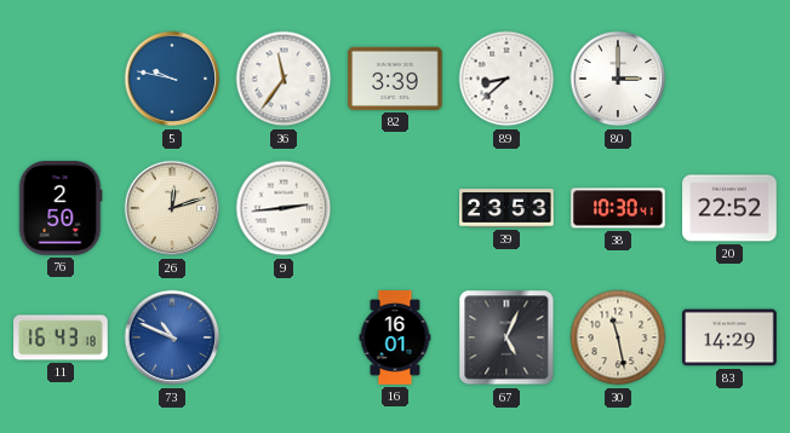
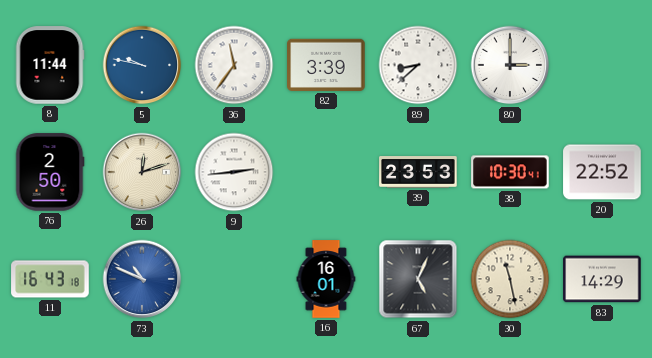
8: none -> 11:44 (50, 65)
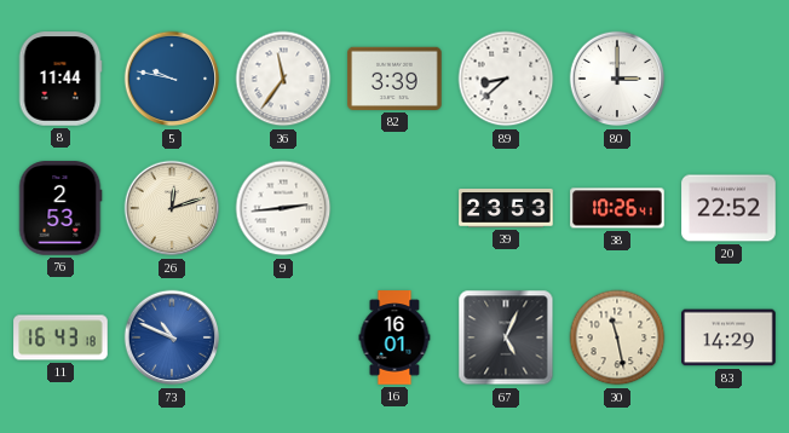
76: 2:50 -> 2:53 (61, 208)
38: 10:30 -> 10:26 (617, 208)
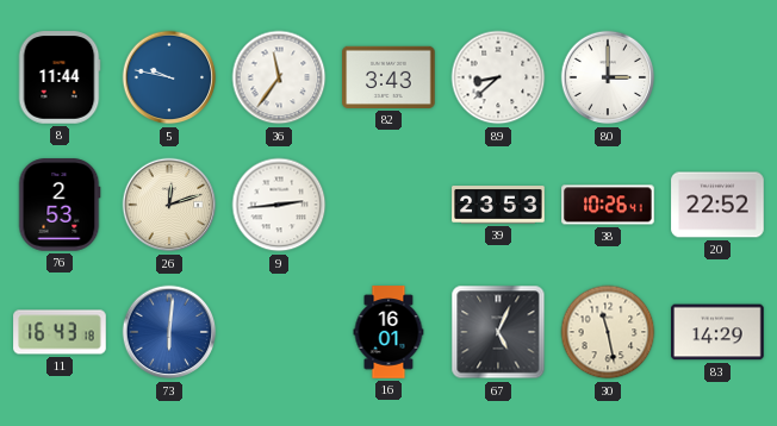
82: 3:39 -> 3:43 (388, 77)
73: 10:49 -> 6:01 (169, 332)
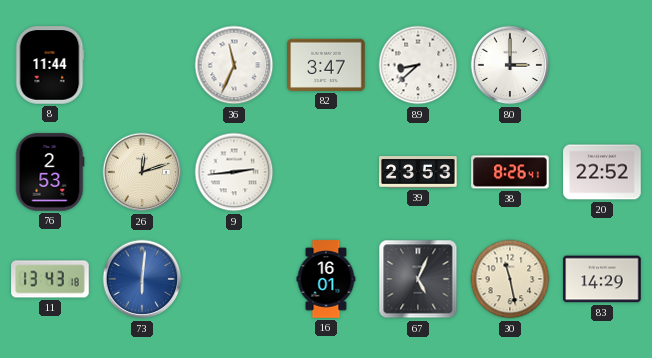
5: 9:47 -> none (169, 77)
36: 11:36 -> 11:34 (234, 65)
82: 3:43 -> 3:47 (326, 65)
38: 10:26 -> 8:26 (510, 172)
11: 16:43 -> 13:43 (50, 279)
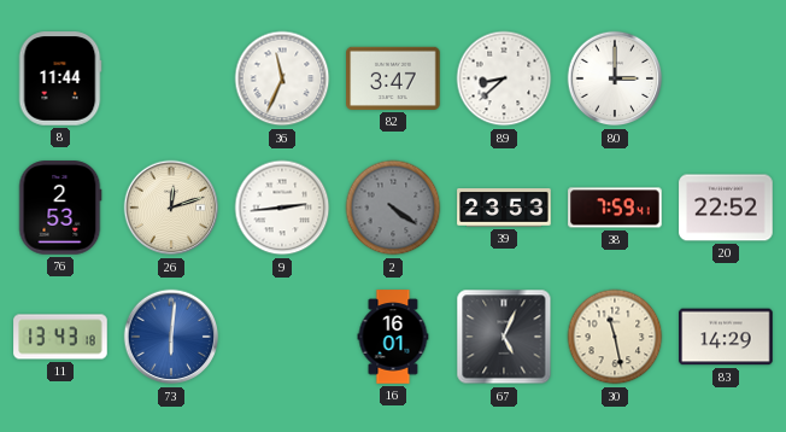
2: none -> 4:21 (393, 208)
38: 8:26 -> 7:59 (615, 208)
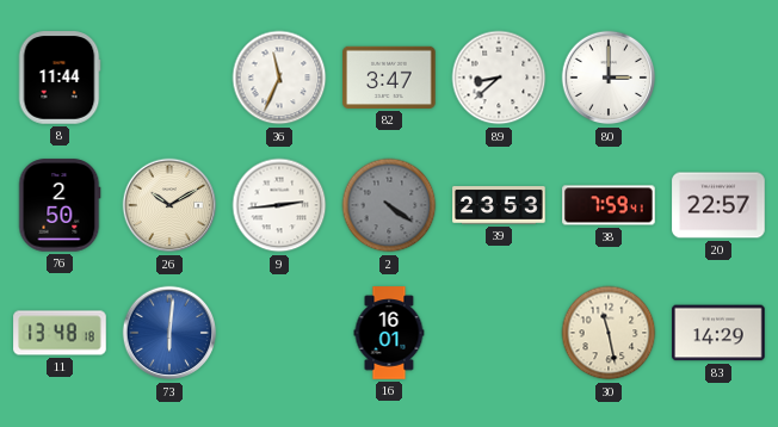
76: 2:53 -> 2:50 (60, 205)
26: 12:12 -> 10:10 (169, 205)
20: 22:52 -> 22:57 (718, 205)
11: 13:43 -> 13:48 (60, 333)
67: 5:04 -> none (504, 337)
